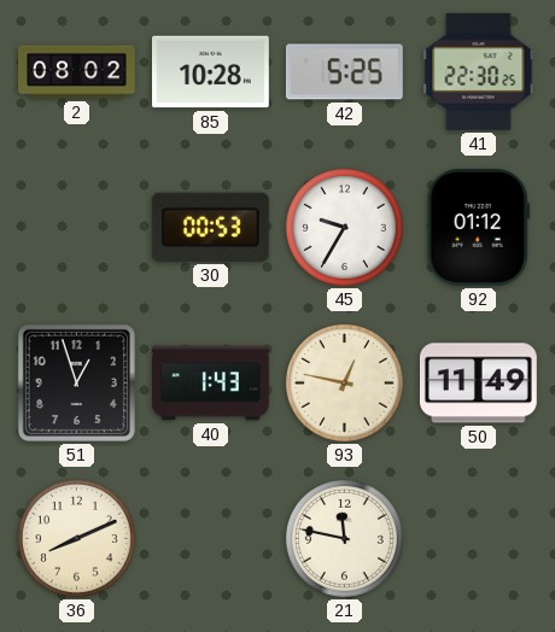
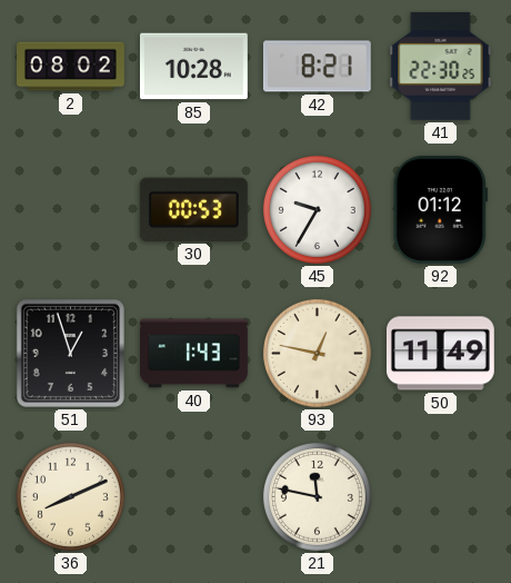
42: 5:25 -> 8:21 (317, 67)
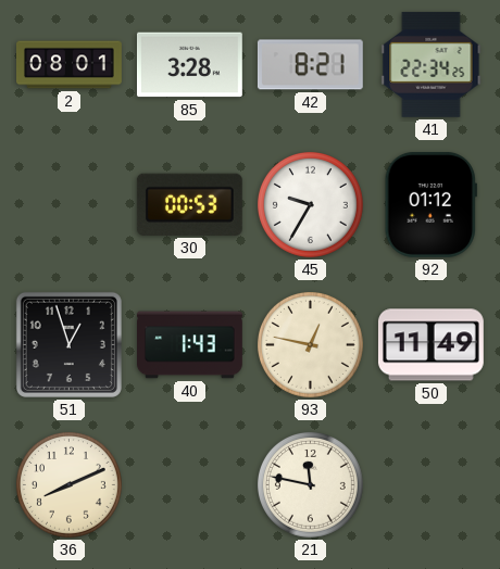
2: 08:02 -> 08:01 (70, 65)
85: 10:28 -> 3:28 (189, 65)
41: 22:30 -> 22:34 (432, 64)
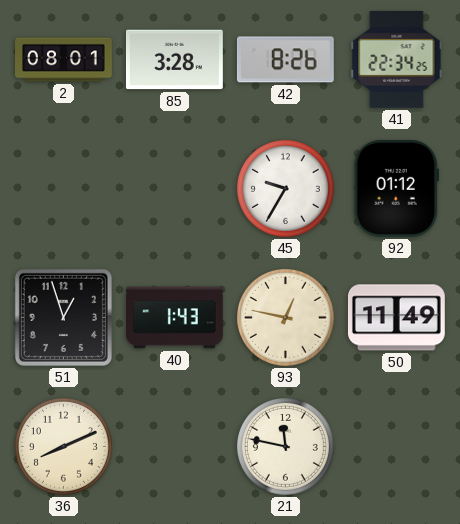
42: 8:21 -> 8:26 (285, 60)
30: 00:53 -> none (189, 204)
